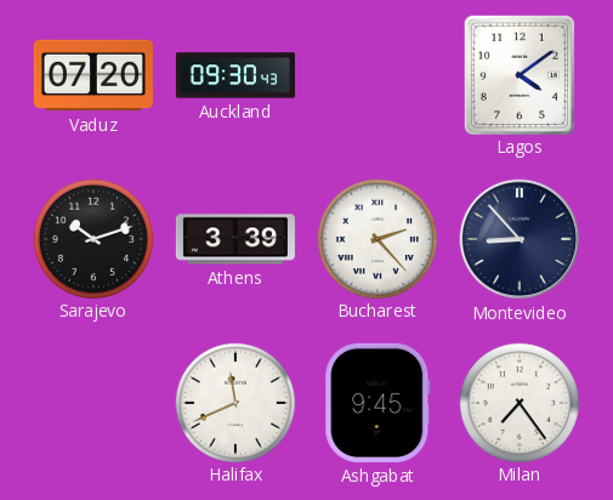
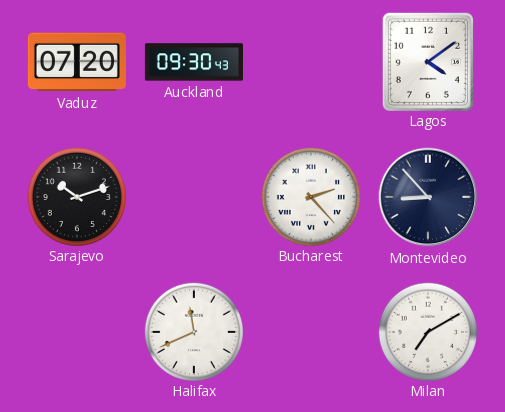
Athens: 3:39 -> none (235, 239)
Ashgabat: 9:45 -> none (378, 403)
Milan: 7:24 -> 7:10 (427, 331)
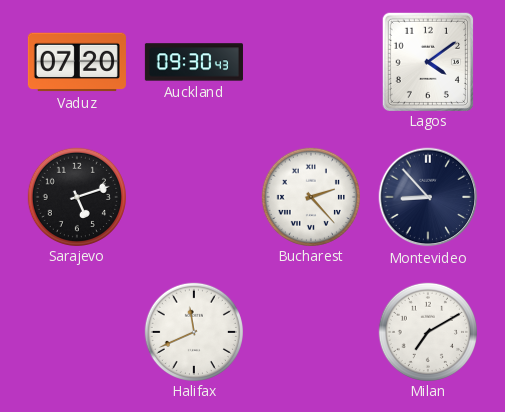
Sarajevo: 10:12 -> 5:12 (76, 196)
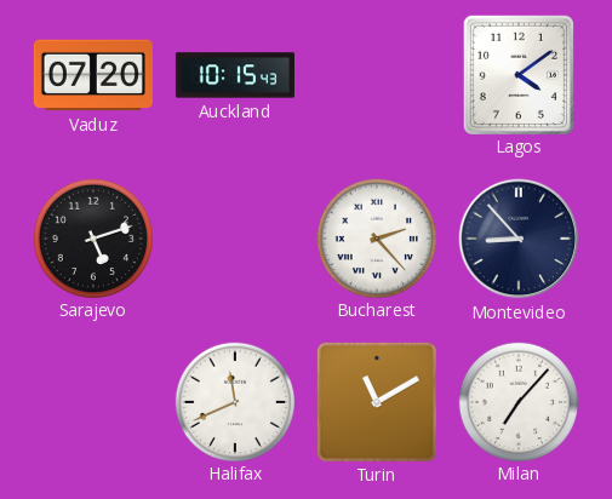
Auckland: 09:30 -> 10:15 (235, 75)
Turin: none -> 11:10 (377, 402)
Milan: 7:10 -> 7:07 (517, 401)
